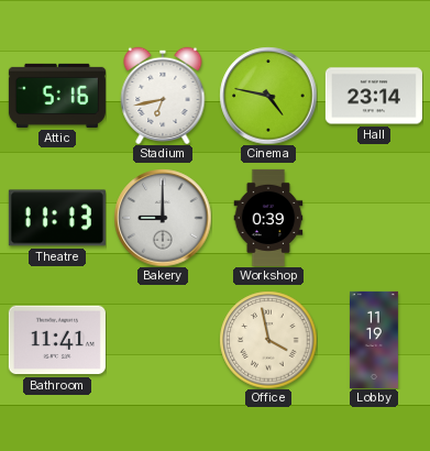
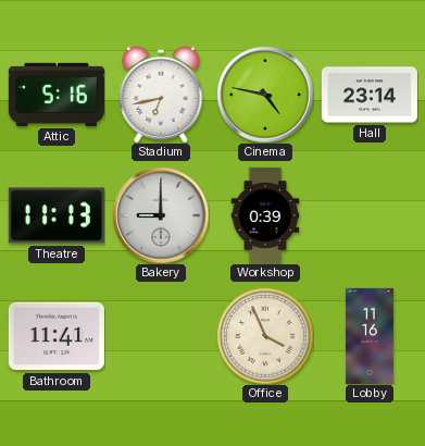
Office: 3:58 -> 3:56 (265, 336)
Lobby: 11:19 -> 11:16 (370, 336)
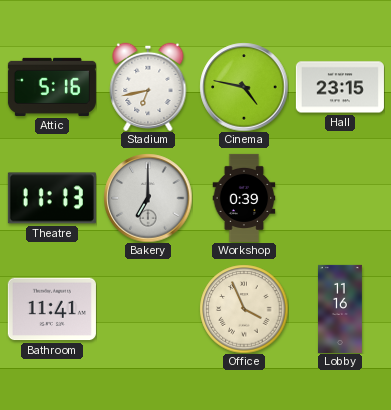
Hall: 23:14 -> 23:15 (340, 87)
Bakery: 9:00 -> 7:00 (148, 198)
